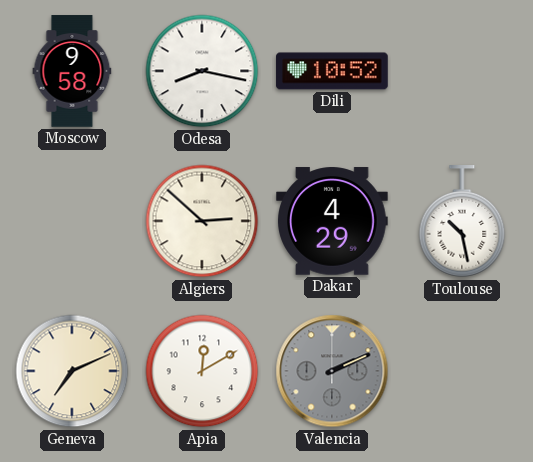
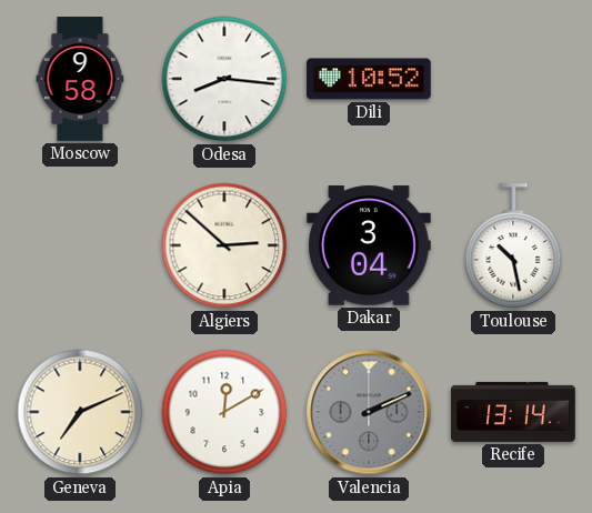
Odesa: 8:17 -> 8:16 (224, 79)
Dakar: 4:29 -> 3:04 (370, 245)
Recife: none -> 13:14 (513, 412)
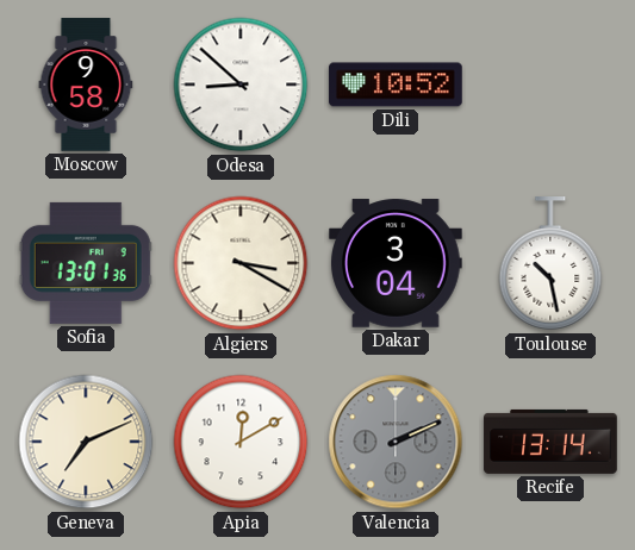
Odesa: 8:16 -> 8:52 (241, 85)
Sofia: none -> 13:01 (86, 263)
Algiers: 2:52 -> 3:20 (241, 263)
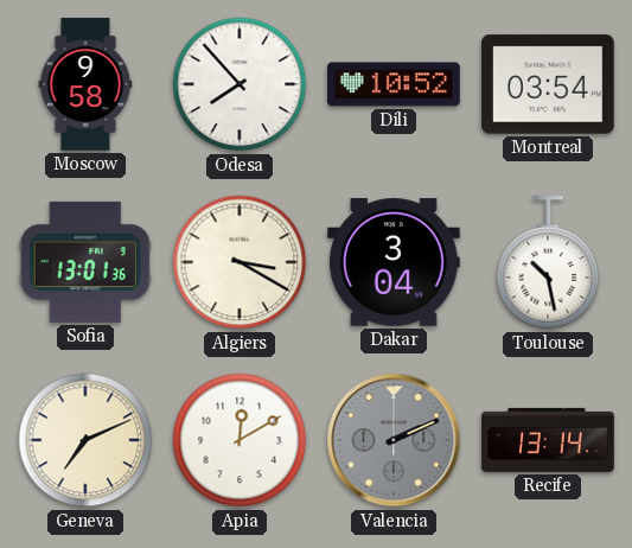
Odesa: 8:52 -> 7:53 (240, 84)
Montreal: none -> 03:54 (549, 84)
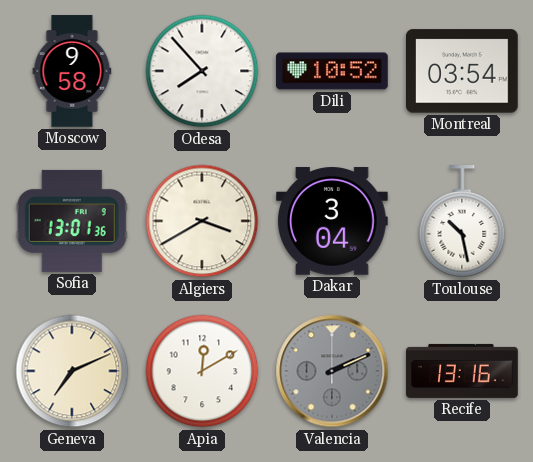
Algiers: 3:20 -> 3:40 (202, 221)
Recife: 13:14 -> 13:16 (462, 371)
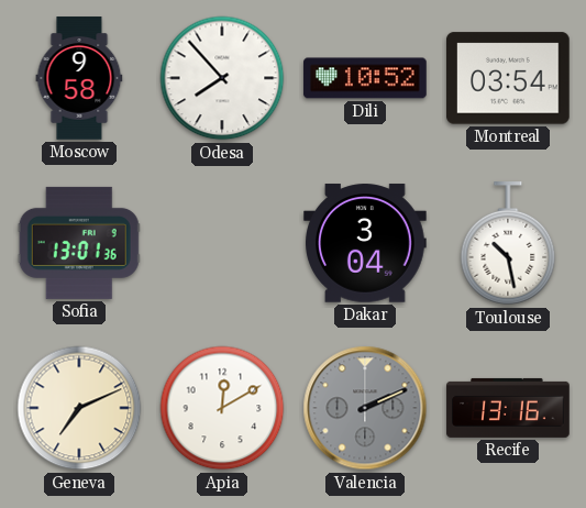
Algiers: 3:40 -> none (202, 221)
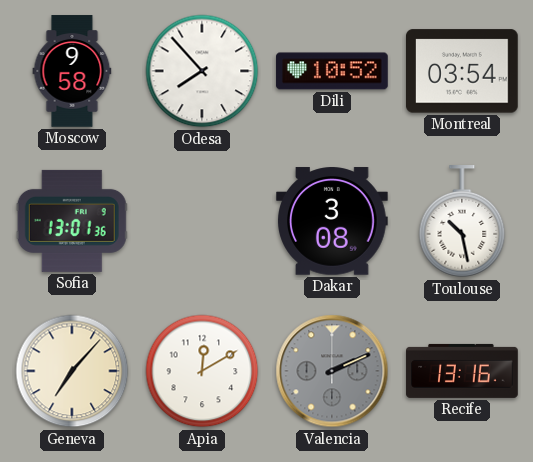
Dakar: 3:04 -> 3:08 (333, 221)
Geneva: 7:11 -> 7:07 (72, 371)
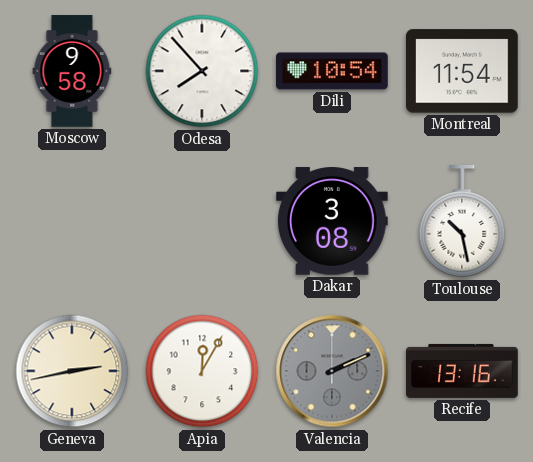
Dili: 10:52 -> 10:54 (332, 71)
Montreal: 03:54 -> 11:54 (463, 71)
Sofia: 13:01 -> none (72, 221)
Geneva: 7:07 -> 2:43 (72, 371)
Apia: 12:10 -> 12:05 (202, 371)
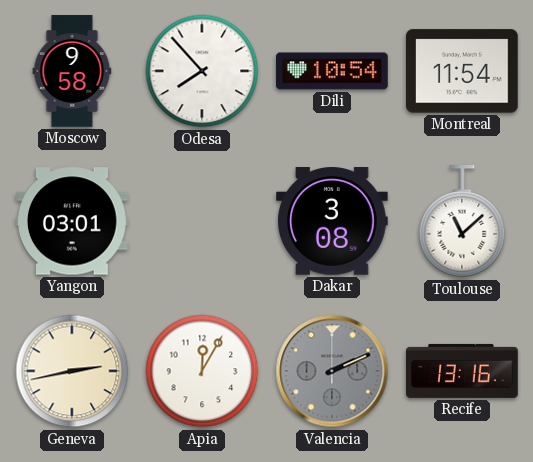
Yangon: none -> 03:01 (73, 221)
Toulouse: 10:28 -> 11:08 (462, 222)
